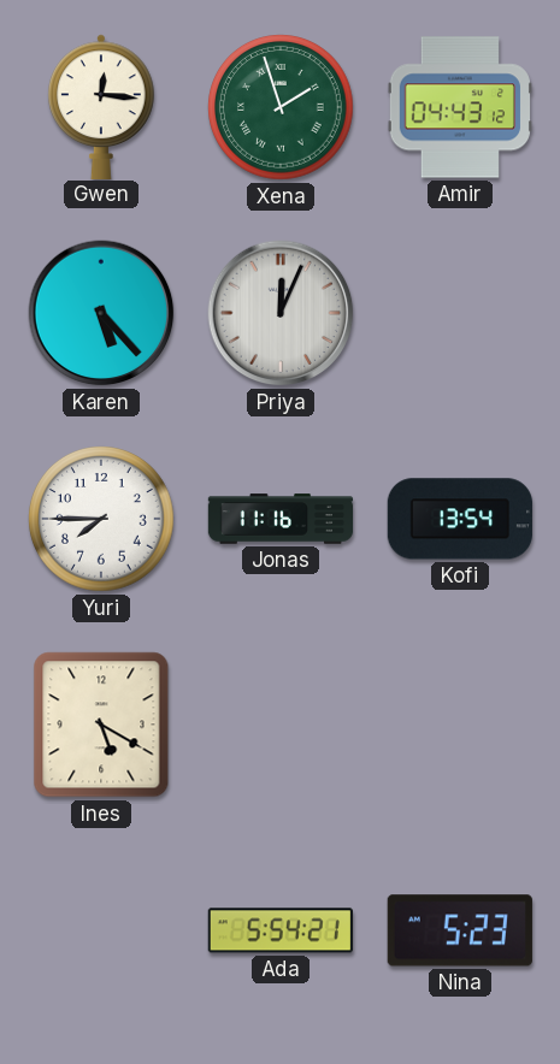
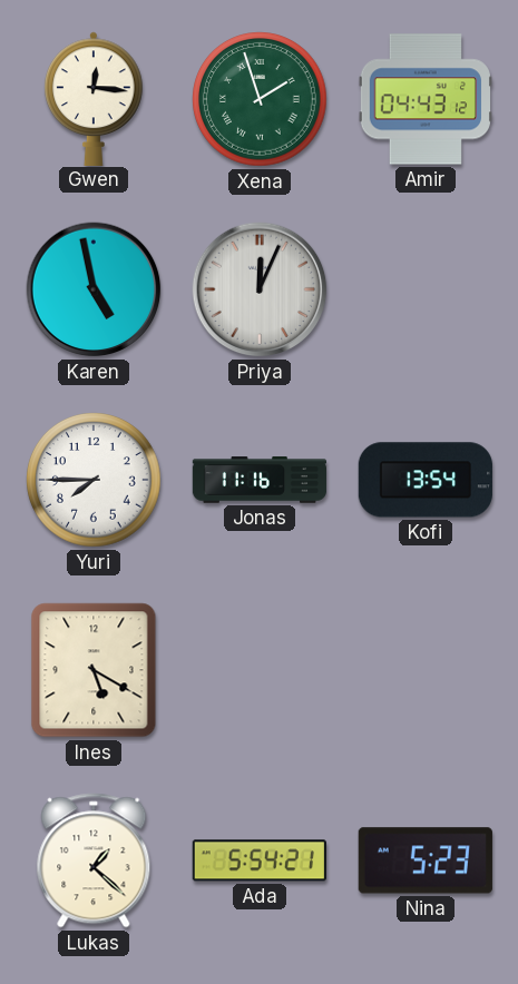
Karen: 5:23 -> 4:58 (94, 289)
Lukas: none -> 1:22 (94, 860)
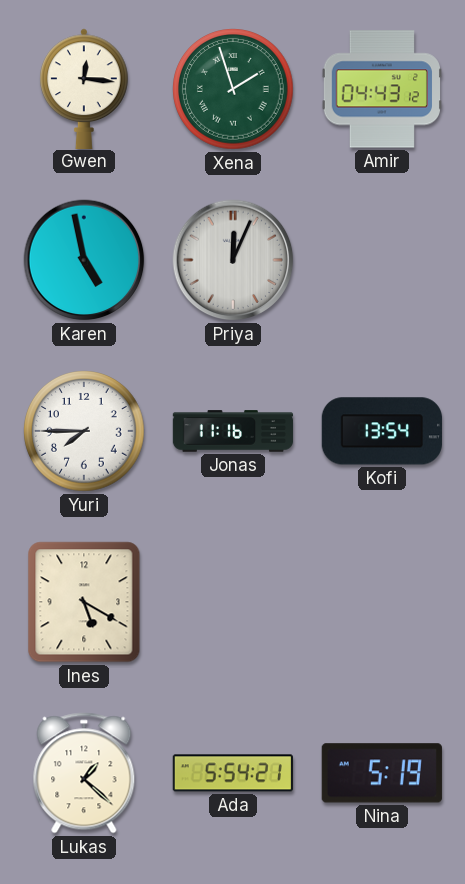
Nina: 5:23 -> 5:19 (382, 773)
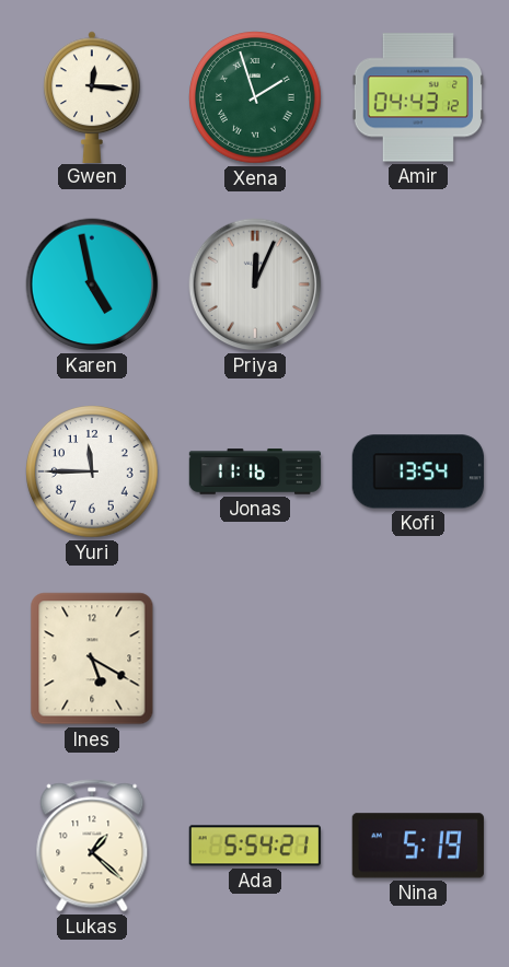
Yuri: 7:45 -> 11:45 (92, 471)
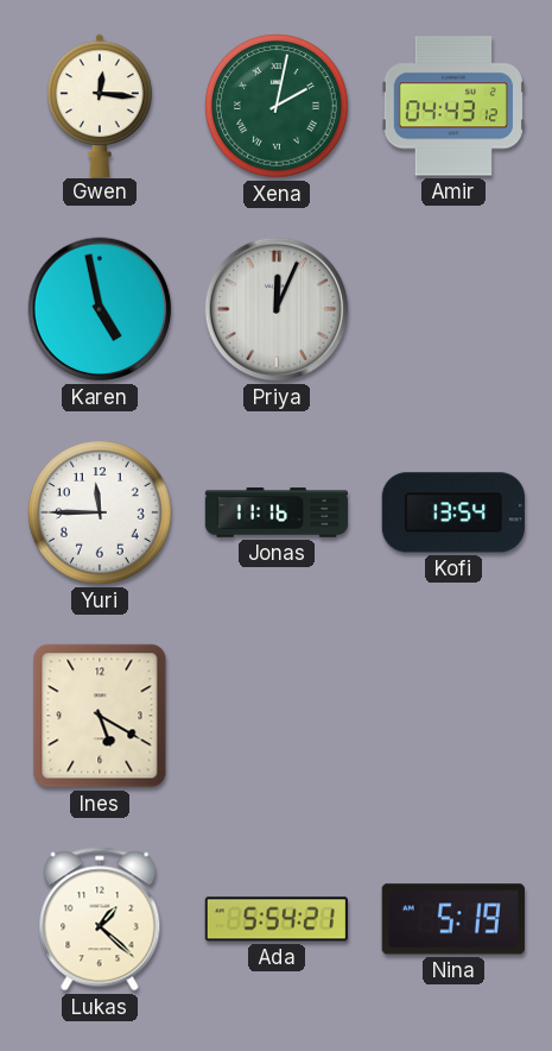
Xena: 1:57 -> 2:02 (277, 106)
